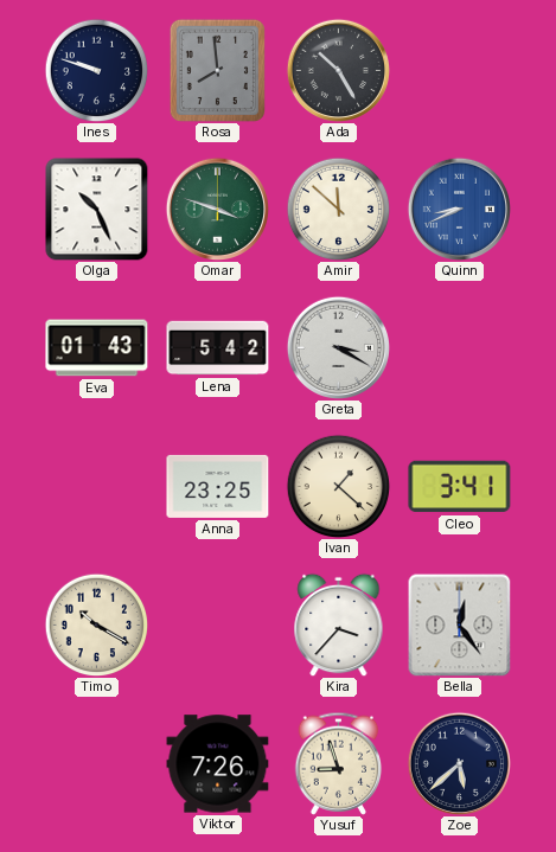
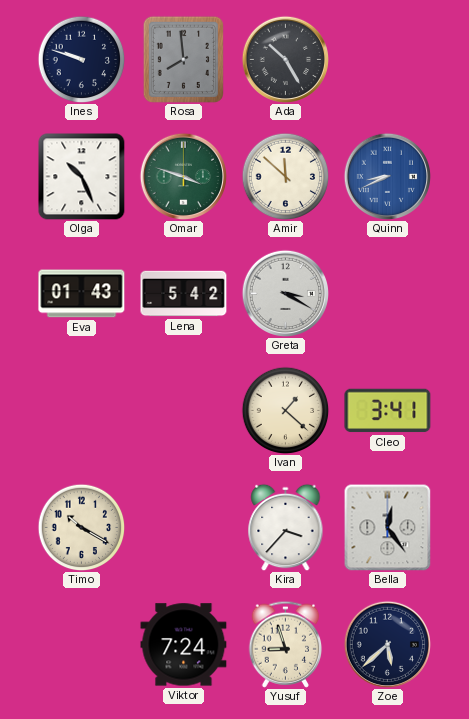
Anna: 23:25 -> none (218, 486)
Viktor: 7:26 -> 7:24 (184, 645)
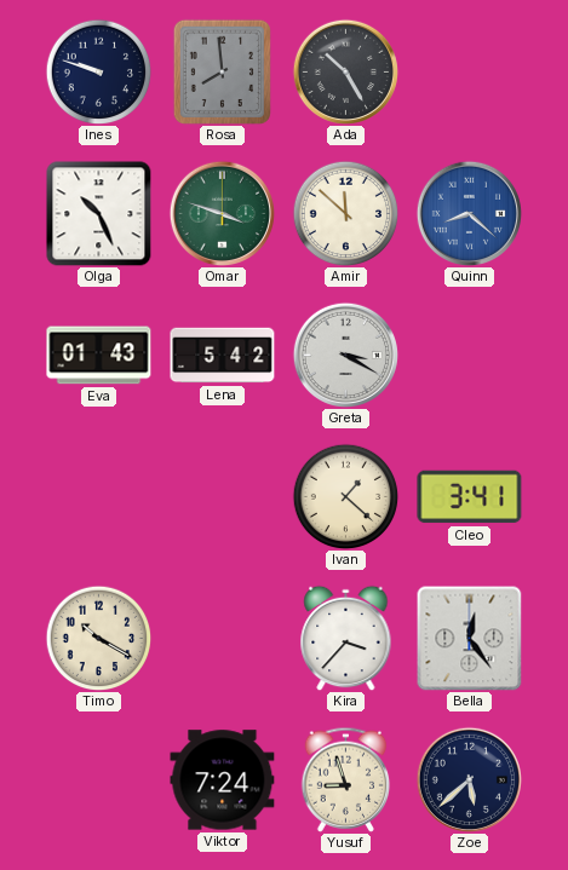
Quinn: 8:41 -> 8:22 (469, 213)
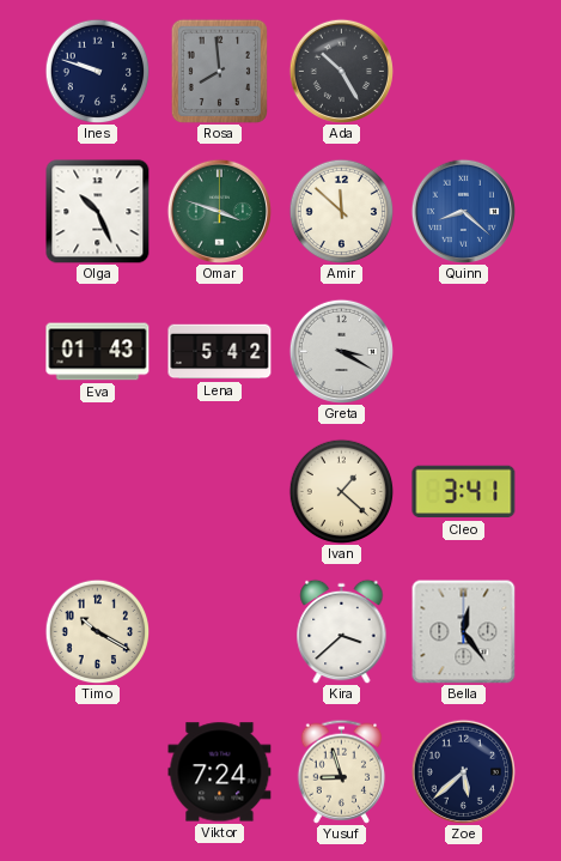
Kira: 3:37 -> 3:38 (342, 631)
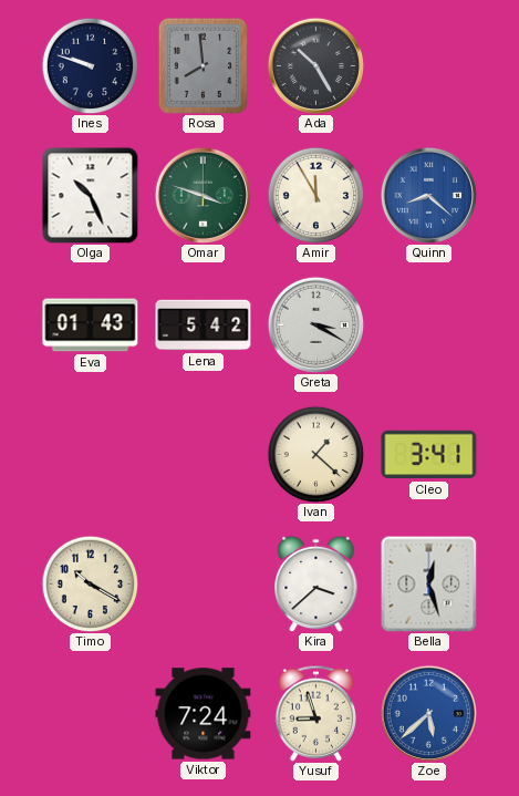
Amir: 11:52 -> 11:55 (315, 195)
Bella: 12:24 -> 12:27 (428, 583)
Zoe dial: navy -> blue (428, 713)
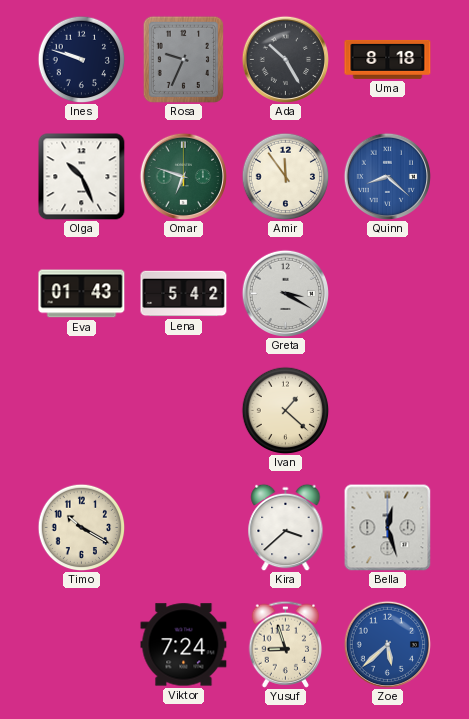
Rosa: 7:59 -> 9:34 (183, 59)
Uma: none -> 8:18 (388, 59)
Omar: 3:48 -> 6:48 (183, 176)
Amir: 11:55 -> 11:54 (285, 176)
Cleo: 3:41 -> none (429, 455)
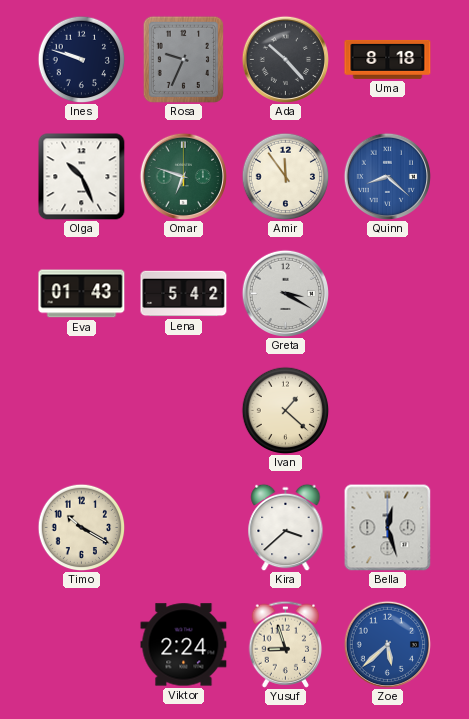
Ada: 10:25 -> 10:23 (285, 59)
Viktor: 7:24 -> 2:24 (184, 645)
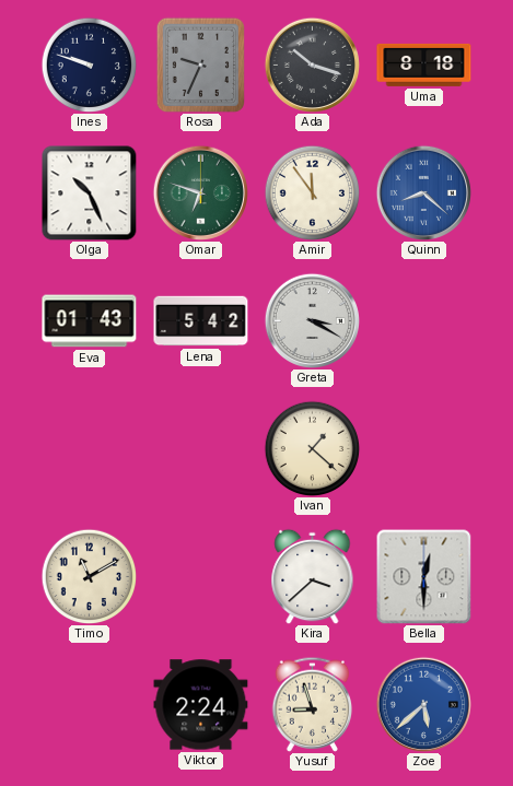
Ada: 10:23 -> 10:18 (312, 64)
Timo: 10:20 -> 11:10 (89, 576)
Bella: 12:27 -> 12:30 (423, 576)
